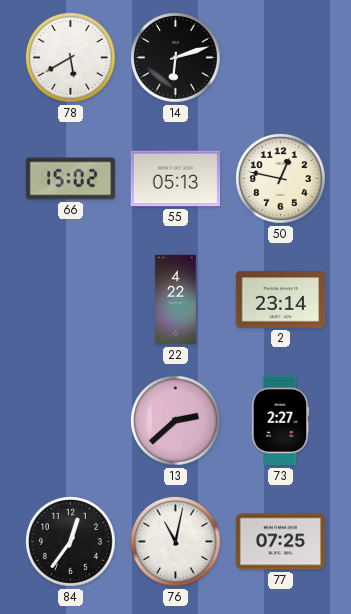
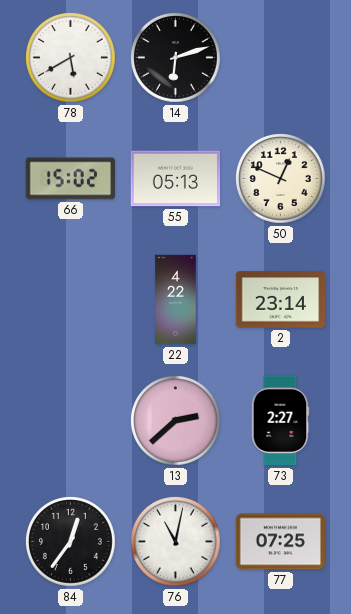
50: 12:47 -> 12:49 (281, 179)
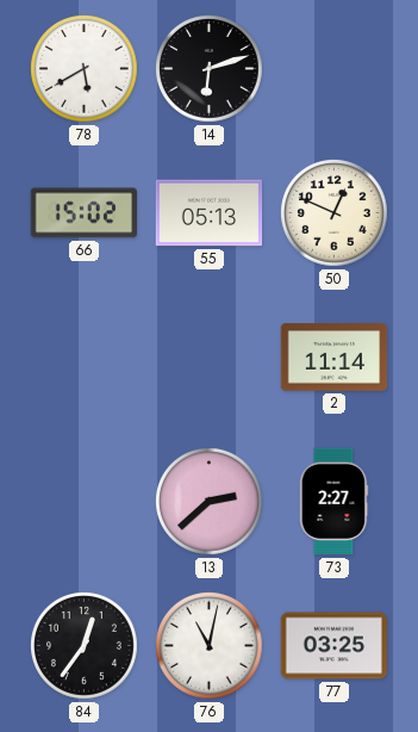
22: 4:22 -> none (176, 300)
2: 23:14 -> 11:14 (335, 358)
77: 07:25 -> 03:25 (335, 646)
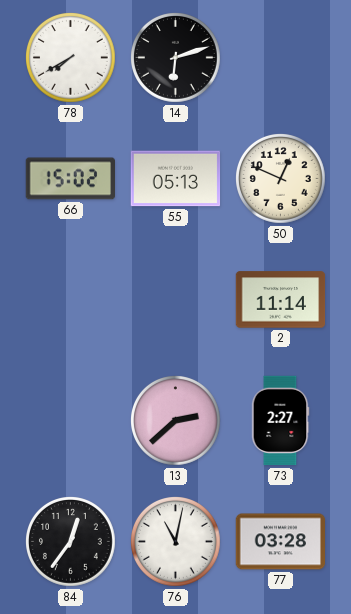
78: 5:40 -> 7:40 (71, 58)
77: 03:25 -> 03:28 (281, 542)
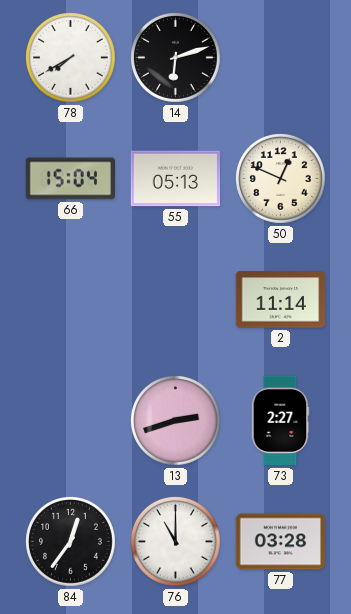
66: 15:02 -> 15:04 (70, 179)
13: 2:38 -> 2:42 (176, 421)
76: 11:02 -> 11:00 (176, 542)
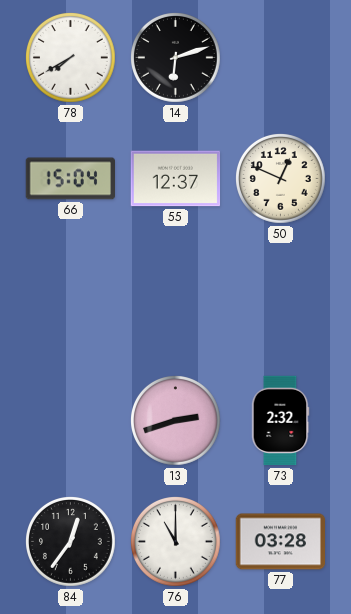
55: 05:13 -> 12:37 (176, 179)
2: 11:14 -> none (281, 300)
73: 2:27 -> 2:32 (280, 421)
